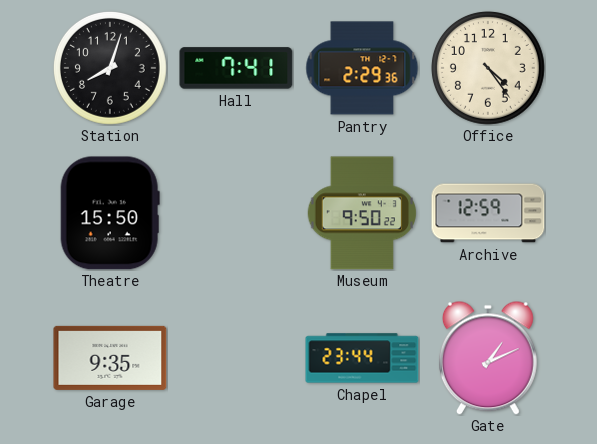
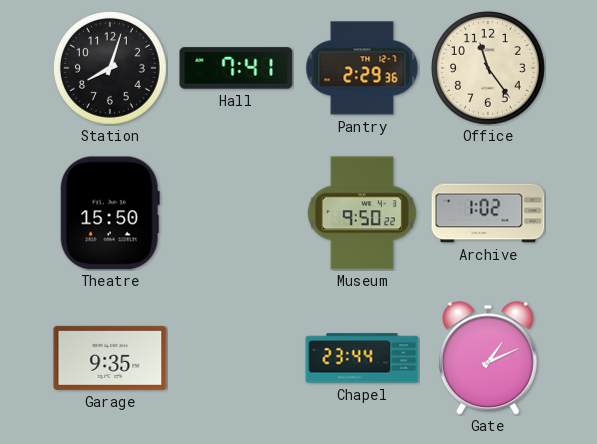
Office: 4:24 -> 11:24 (488, 68)
Archive: 12:59 -> 1:02 (488, 213)
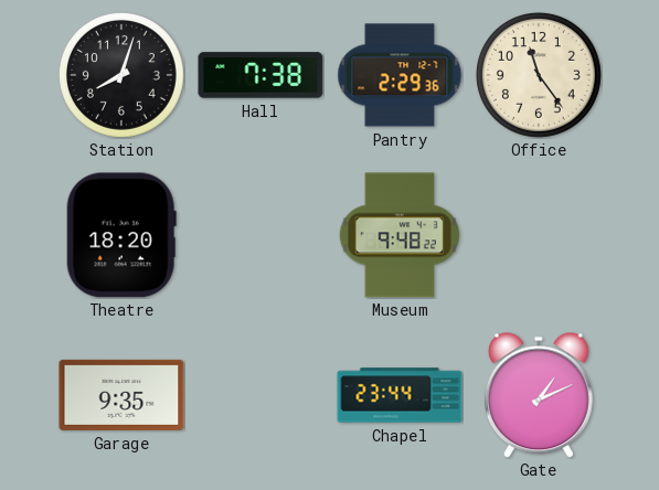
Hall: 7:41 -> 7:38 (261, 75)
Theatre: 15:50 -> 18:20 (121, 235)
Museum: 9:50 -> 9:48 (398, 235)
Archive: 1:02 -> none (488, 213)
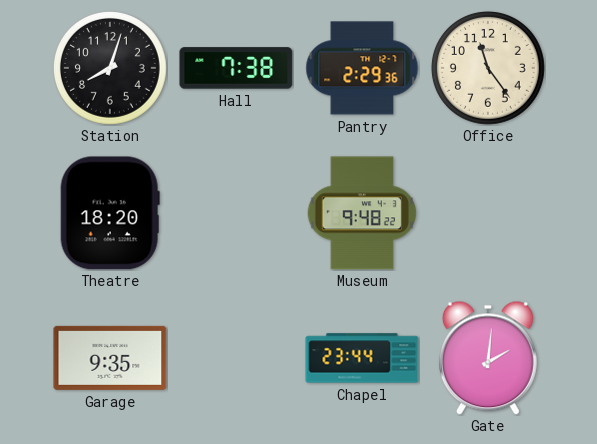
Gate: 1:11 -> 2:01 (488, 358)
